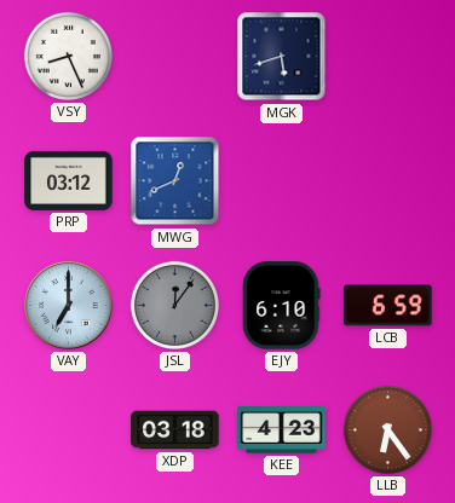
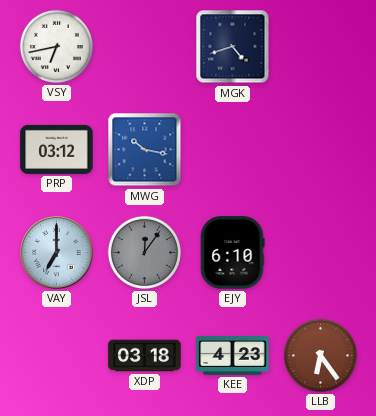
VSY: 8:26 -> 6:43 (56, 46)
MGK: 5:42 -> 4:42 (233, 47)
MWG: 12:41 -> 10:17 (145, 150)
LCB: 6:59 -> none (388, 306)
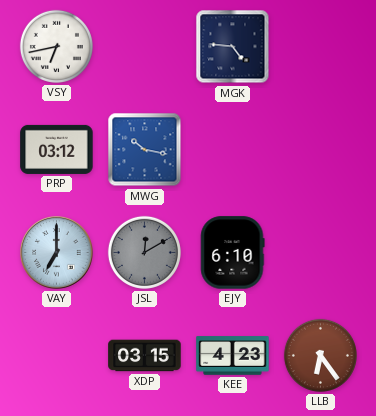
MGK: 4:42 -> 4:46 (233, 47)
JSL: 12:06 -> 12:10 (144, 252)
XDP: 03:18 -> 03:15 (145, 356)
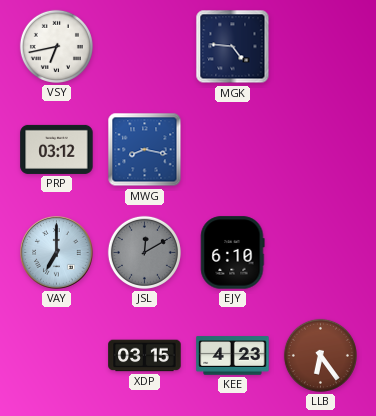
MWG: 10:17 -> 8:17 (145, 150)
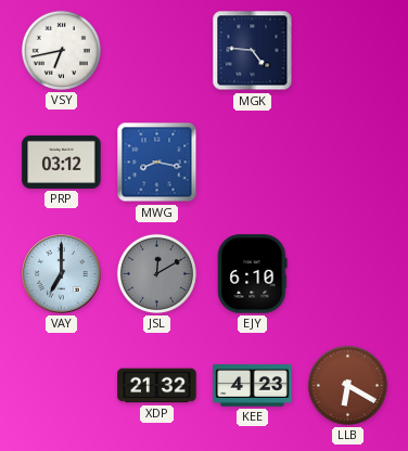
XDP: 03:15 -> 21:32 (157, 386)
LLB: 6:24 -> 6:20 (347, 385)
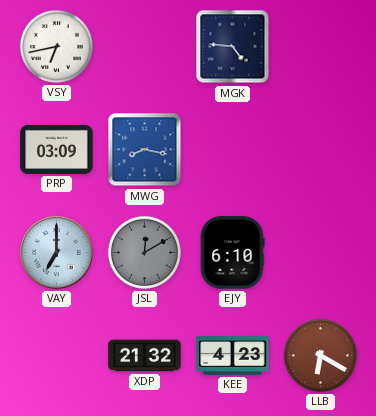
PRP: 03:12 -> 03:09 (57, 149)
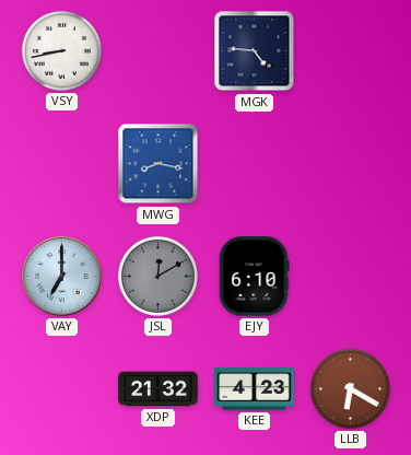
VSY: 6:43 -> 8:43 (61, 50)
PRP: 03:09 -> none (57, 149)
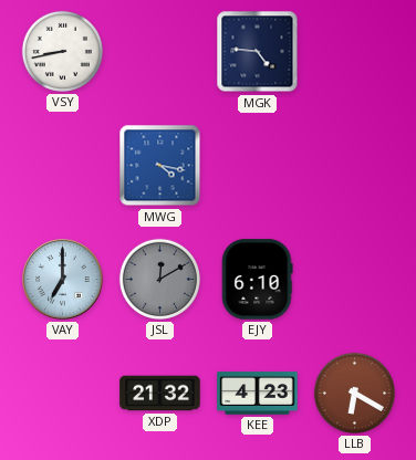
MWG: 8:17 -> 4:17 (160, 166)
